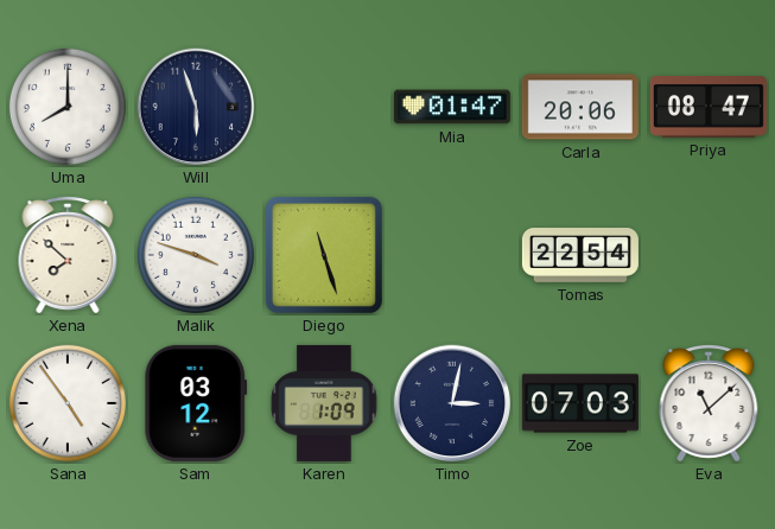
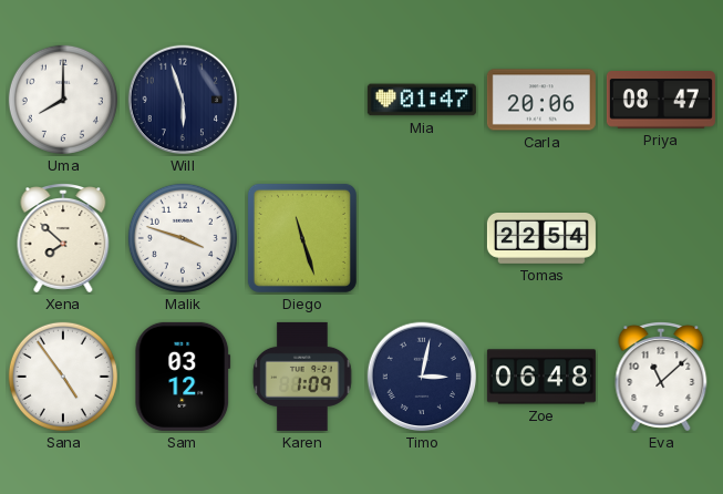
Zoe: 07:03 -> 06:48 (541, 377)
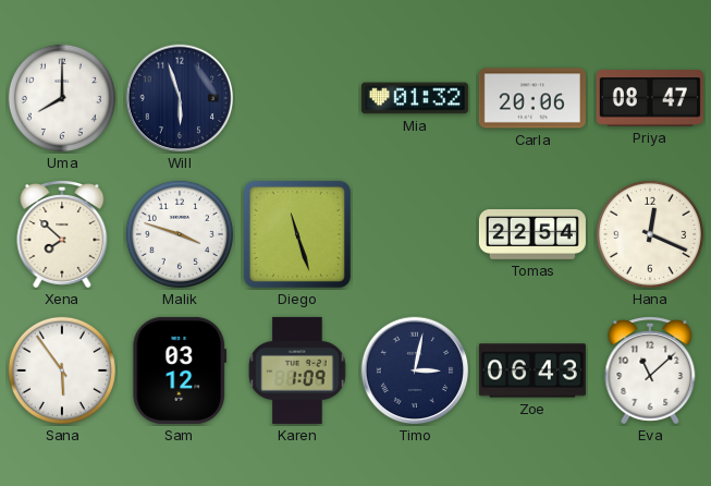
Mia: 01:47 -> 01:32 (415, 98)
Hana: none -> 12:19 (650, 234)
Sana: 4:54 -> 5:54 (62, 370)
Zoe: 06:48 -> 06:43 (532, 370)
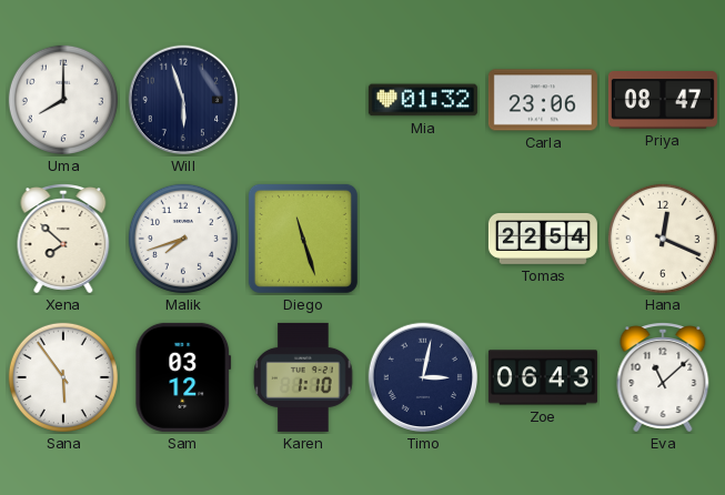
Carla: 20:06 -> 23:06 (543, 100)
Malik: 3:48 -> 7:42 (183, 239)
Karen: 1:09 -> 1:10 (303, 377)
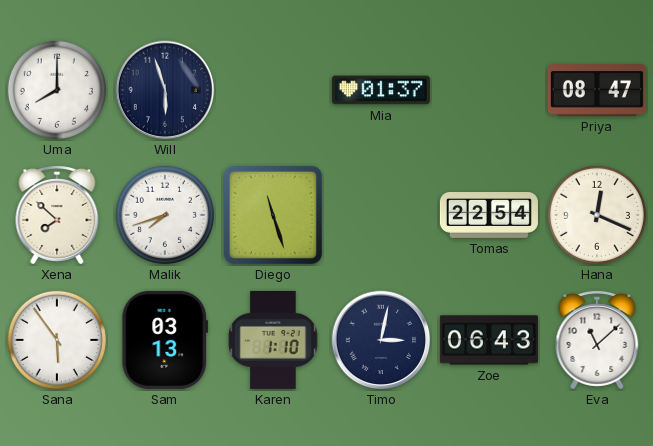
Mia: 01:32 -> 01:37 (381, 90)
Carla: 23:06 -> none (543, 100)
Sam: 03:12 -> 03:13 (165, 340)
